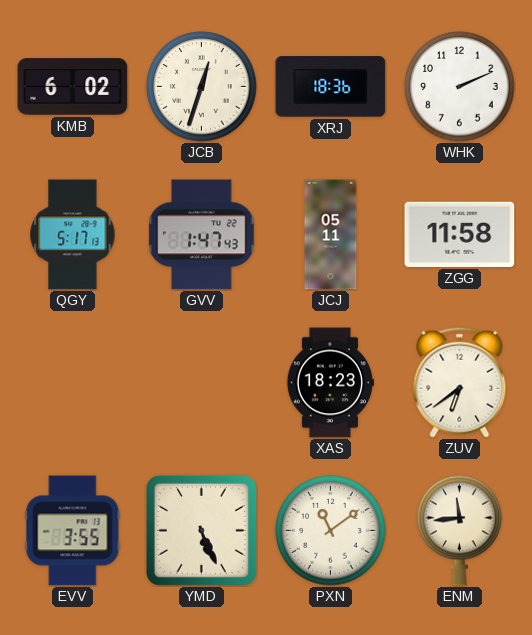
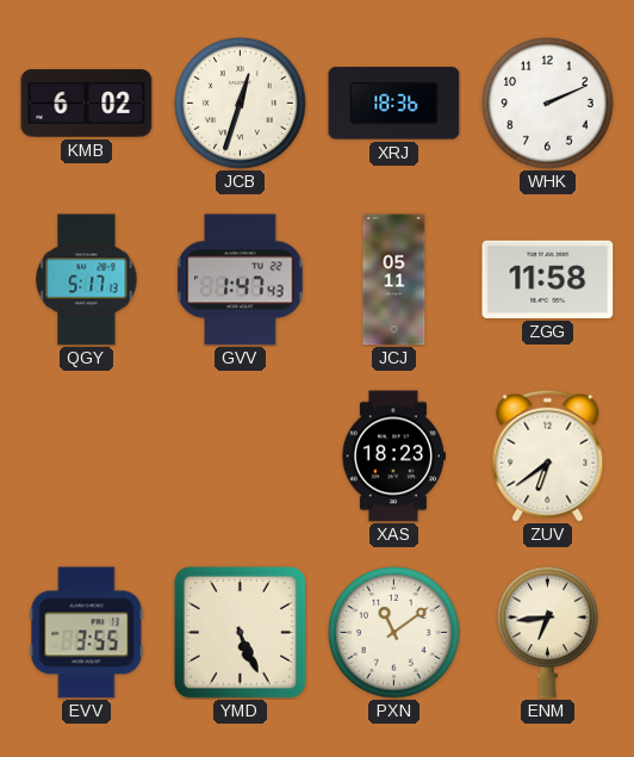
ENM: 11:44 -> 6:44 (548, 632)
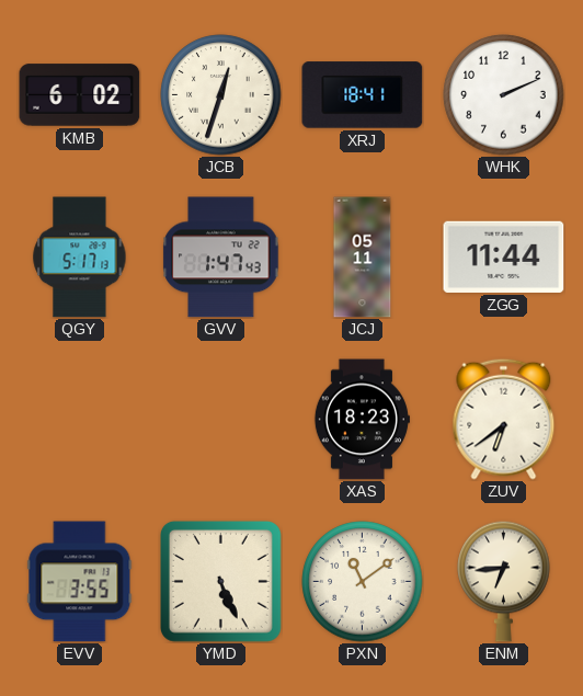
XRJ: 18:36 -> 18:41 (363, 95)
ZGG: 11:58 -> 11:44 (504, 256)
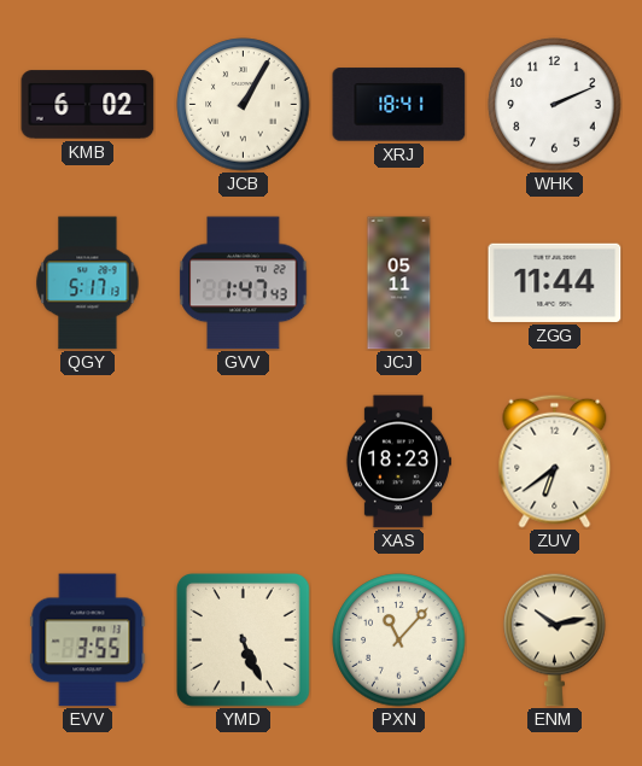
JCB: 12:33 -> 1:05 (244, 105)
PXN: 11:09 -> 11:07 (399, 641)
ENM: 6:44 -> 10:13 (555, 639)
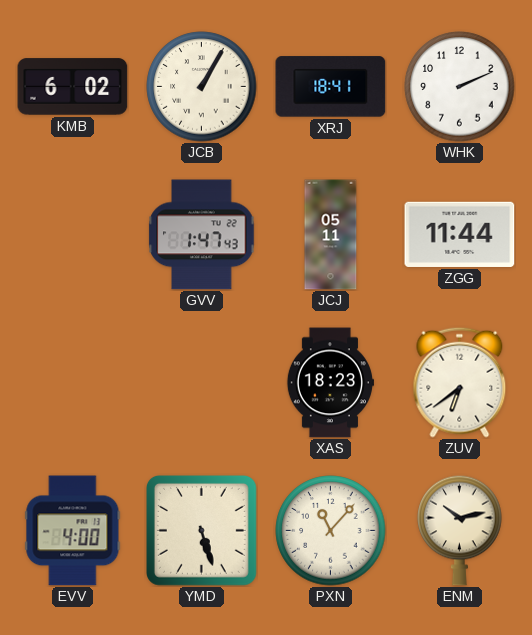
QGY: 5:17 -> none (88, 283)
EVV: 3:55 -> 4:00 (73, 531)
YMD: 5:26 -> 5:27 (201, 530)
